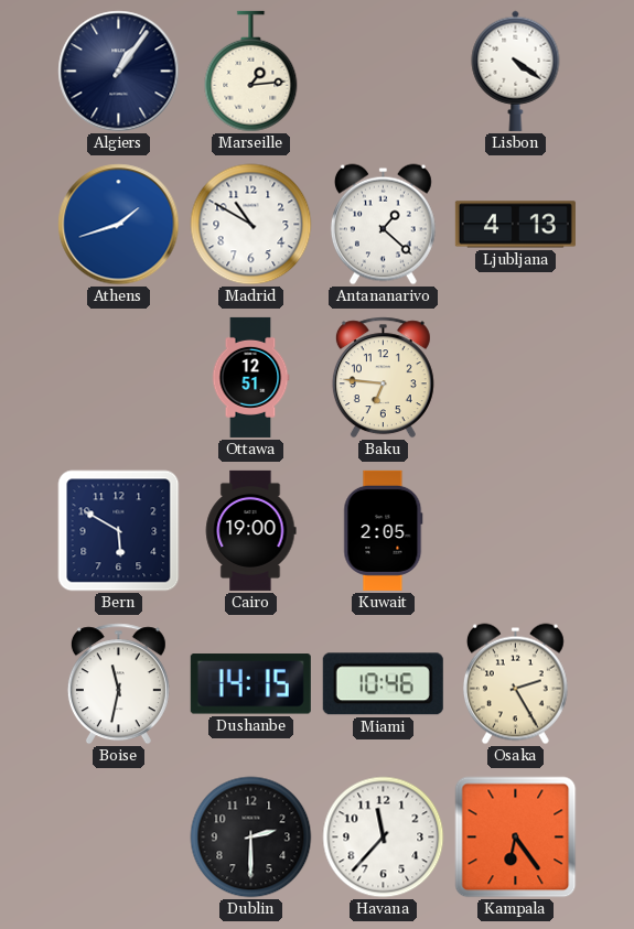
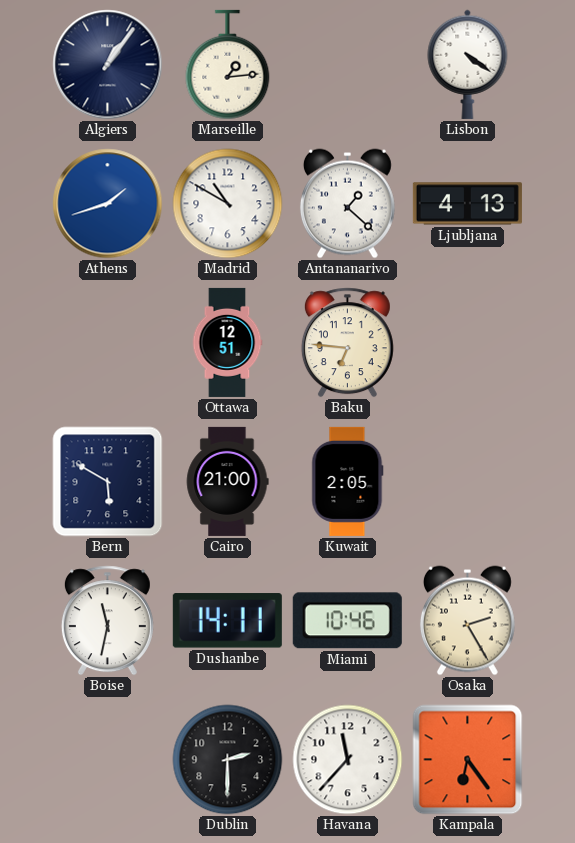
Cairo: 19:00 -> 21:00 (227, 481)
Dushanbe: 14:15 -> 14:11 (227, 621)
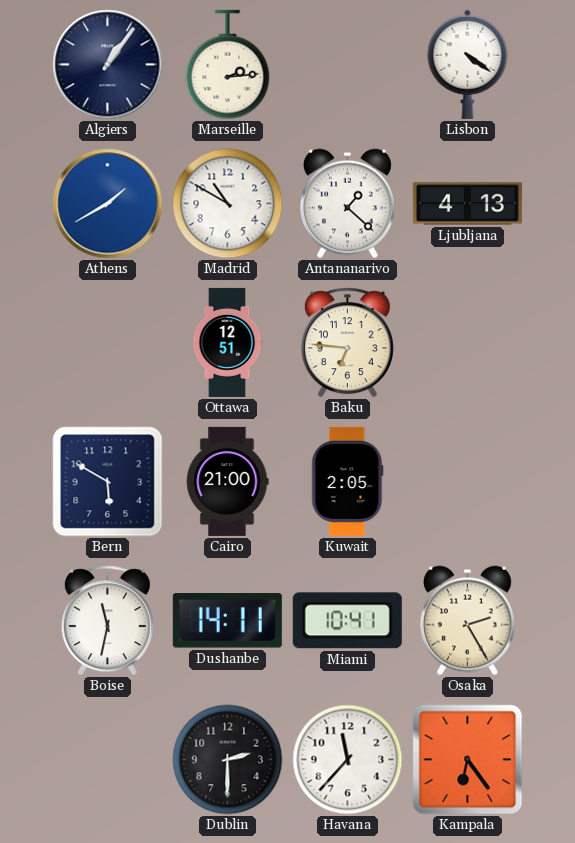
Marseille: 1:14 -> 2:14 (228, 65)
Athens: 1:42 -> 1:40 (108, 204)
Miami: 10:46 -> 10:41 (347, 621)
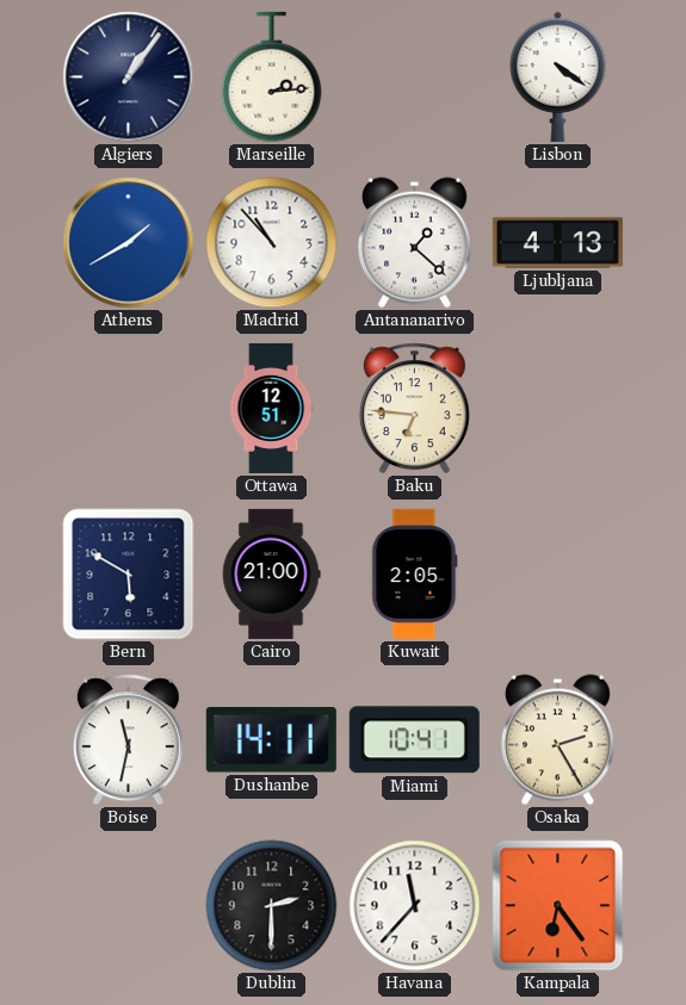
Madrid: 10:50 -> 10:53 (272, 243)
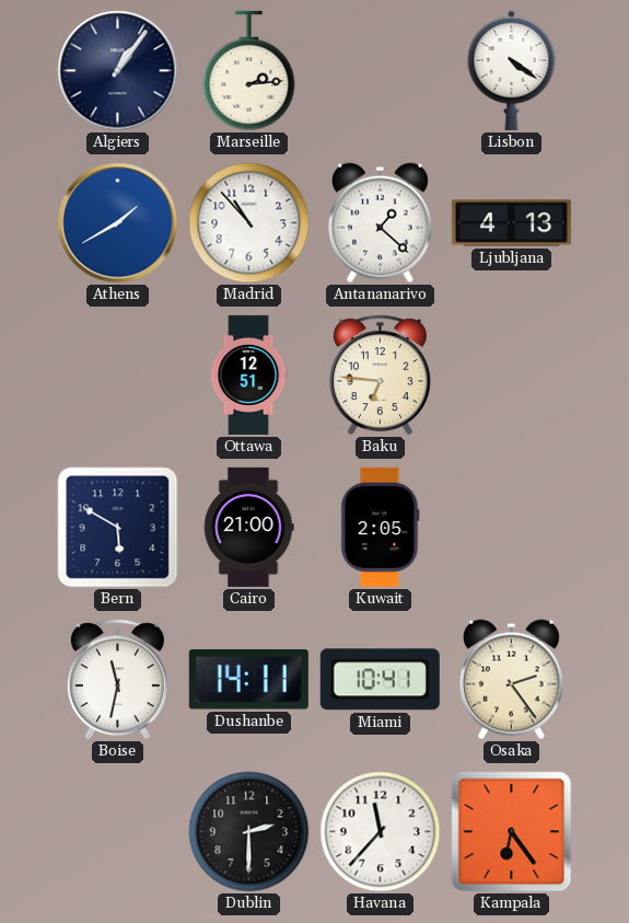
Osaka: 2:25 -> 2:24 (511, 680)
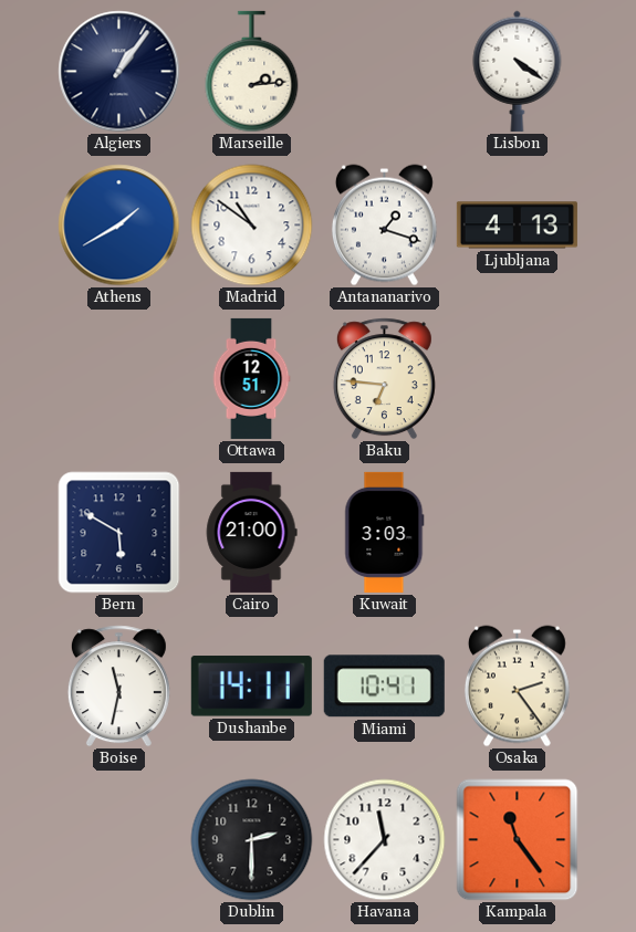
Madrid: 10:53 -> 10:51 (252, 226)
Antananarivo: 1:22 -> 1:18 (384, 226)
Kuwait: 2:05 -> 3:03 (385, 532)
Kampala: 6:24 -> 11:24 (518, 840)
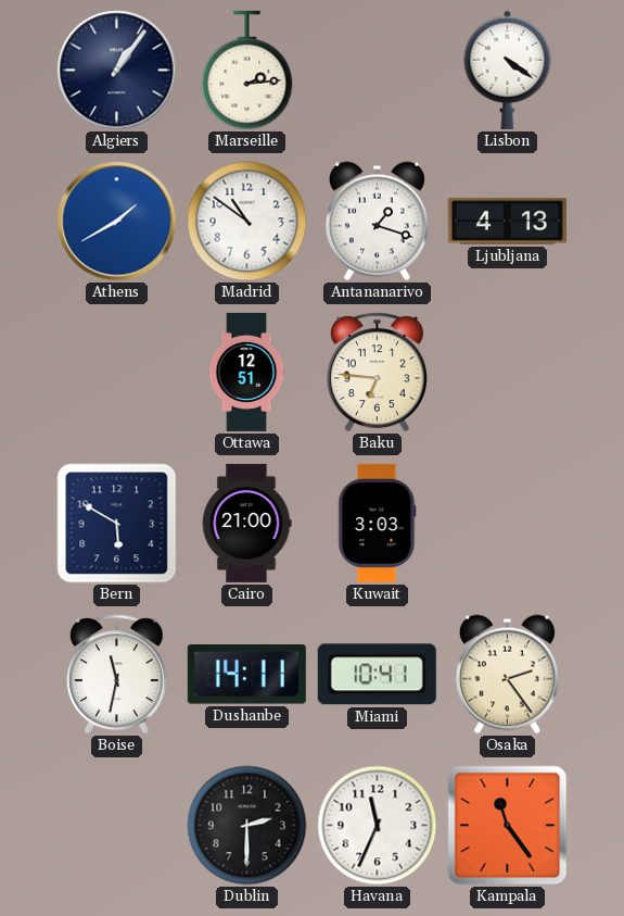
Havana: 11:37 -> 11:34 (378, 826)
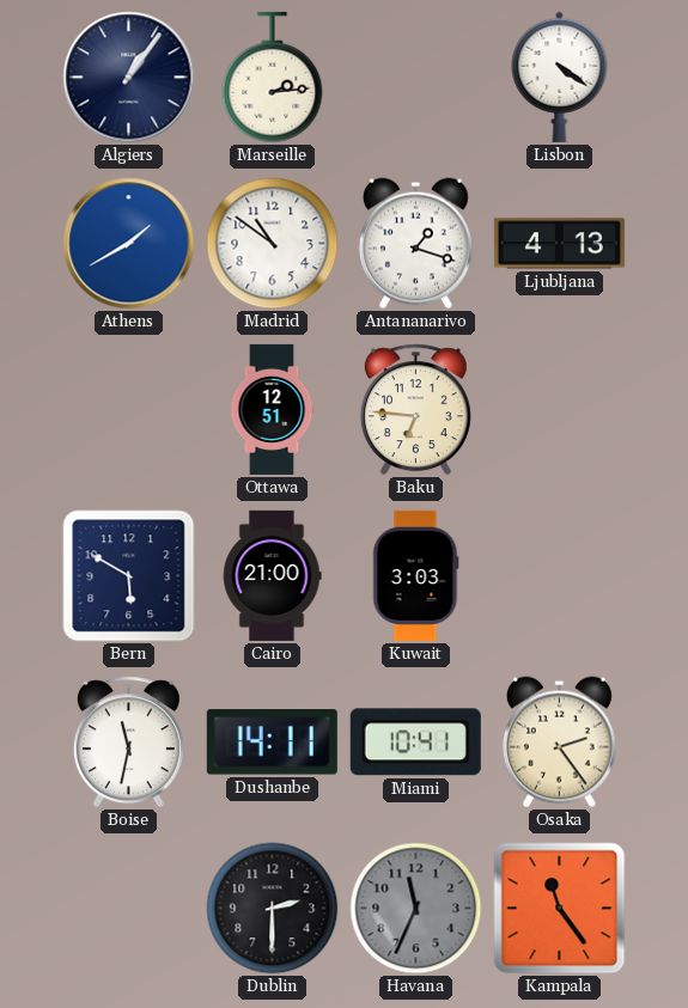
Havana dial: white -> grey (416, 909)
